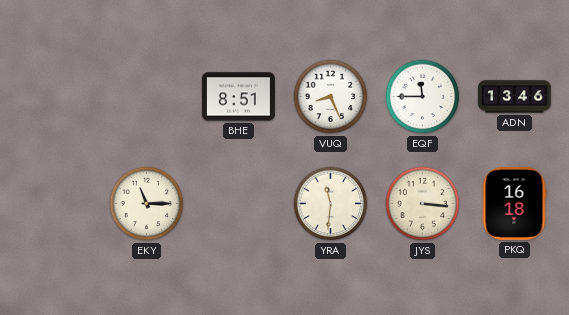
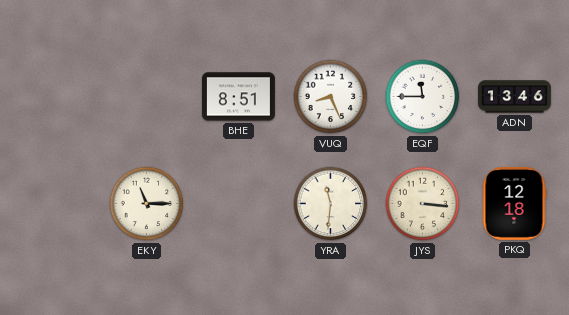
PKQ: 16:18 -> 12:18 (514, 203)
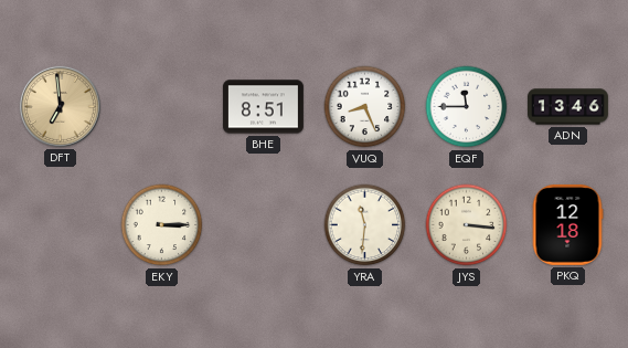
DFT: none -> 6:59 (60, 106)
EKY: 11:15 -> 3:15 (162, 225)
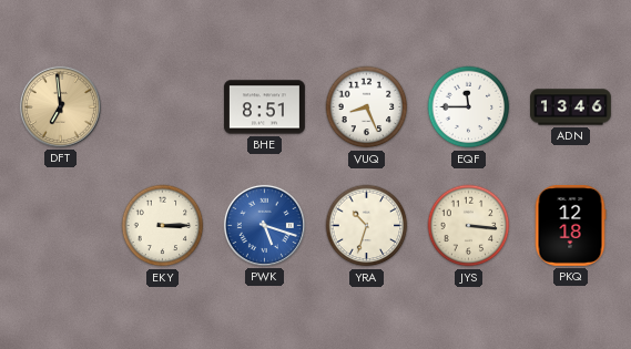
PWK: none -> 5:18 (264, 225)
YRA: 11:31 -> 10:33 (367, 226)
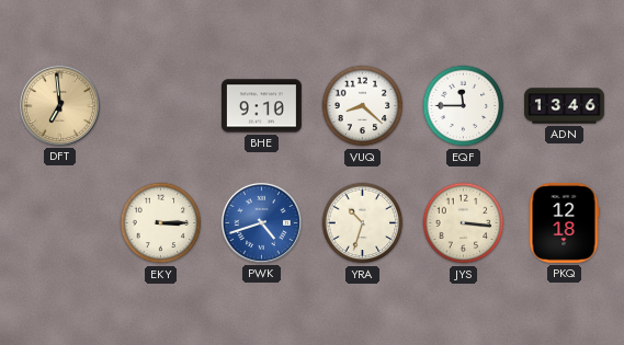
BHE: 8:51 -> 9:10 (261, 106)
VUQ: 8:26 -> 8:22 (363, 106)
PWK: 5:18 -> 4:42 (261, 222)
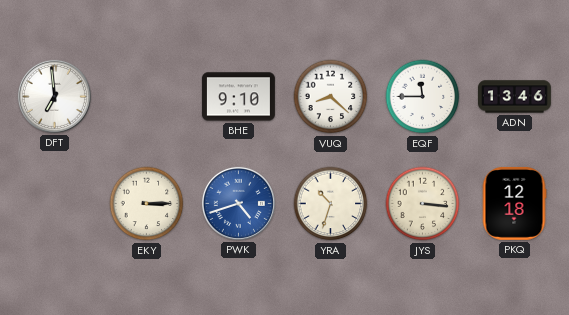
DFT dial: champagne -> white (54, 96)
